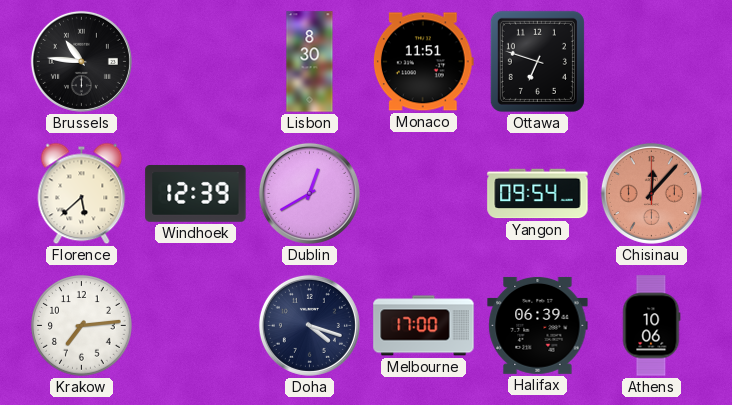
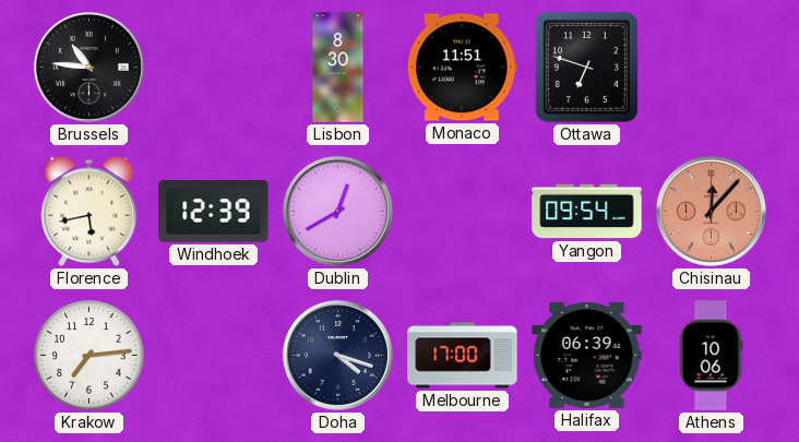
Florence: 5:38 -> 5:43 (90, 212)
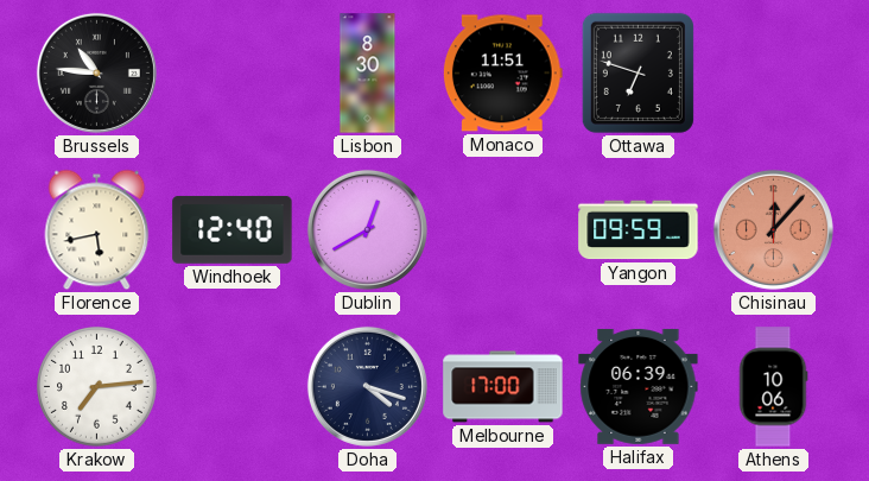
Windhoek: 12:39 -> 12:40 (233, 229)
Yangon: 09:54 -> 09:59 (639, 230)
